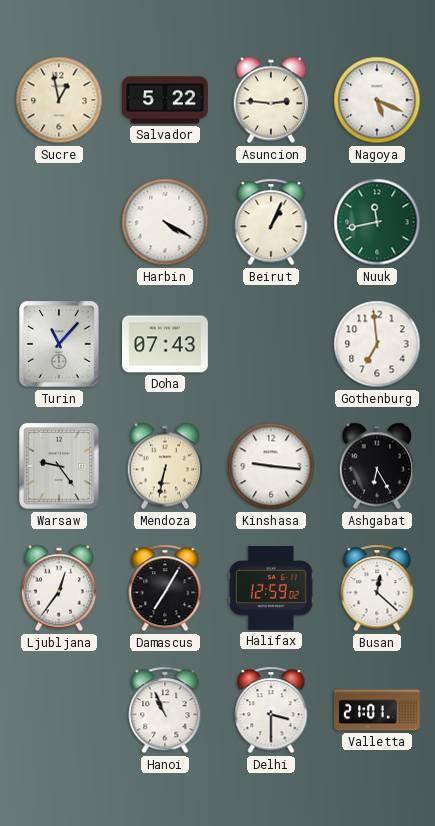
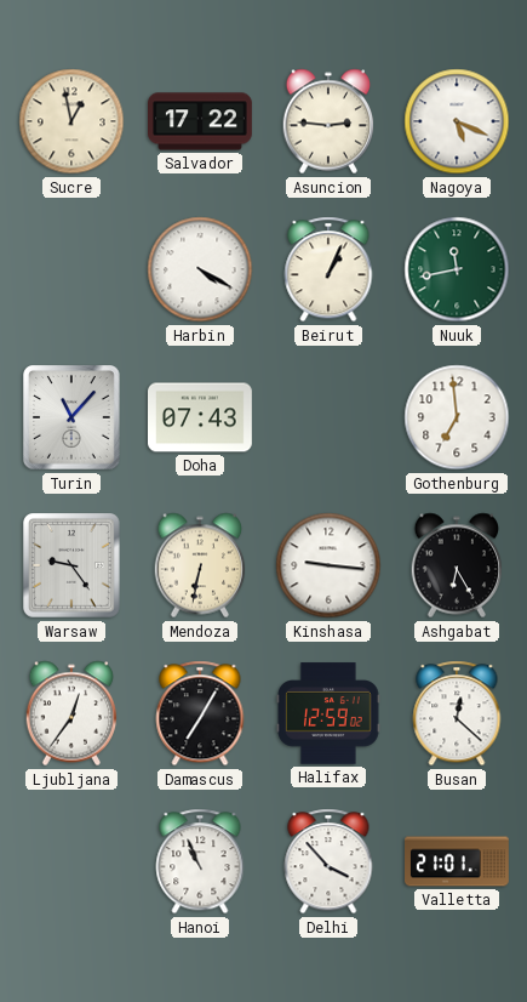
Salvador: 5:22 -> 17:22 (201, 121)
Delhi: 3:30 -> 3:53 (328, 861)
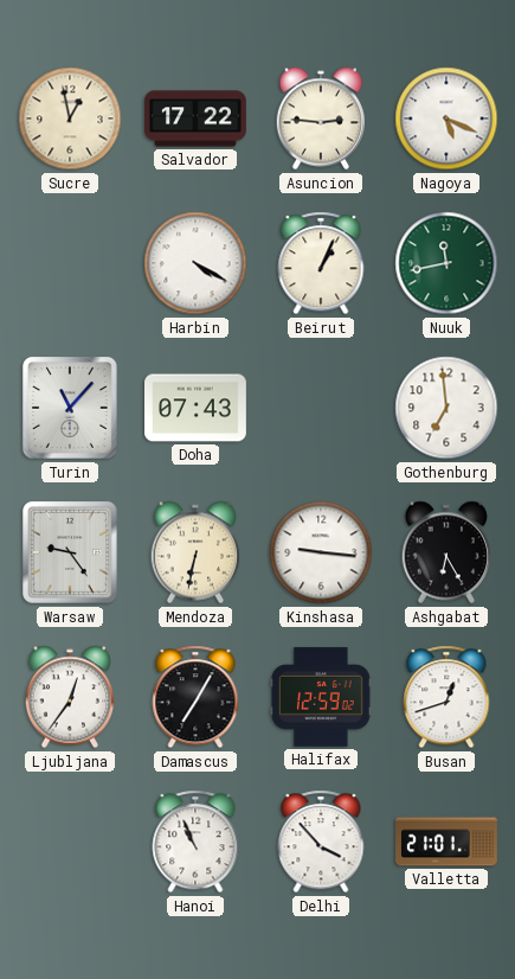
Busan: 12:22 -> 12:42 (446, 697)
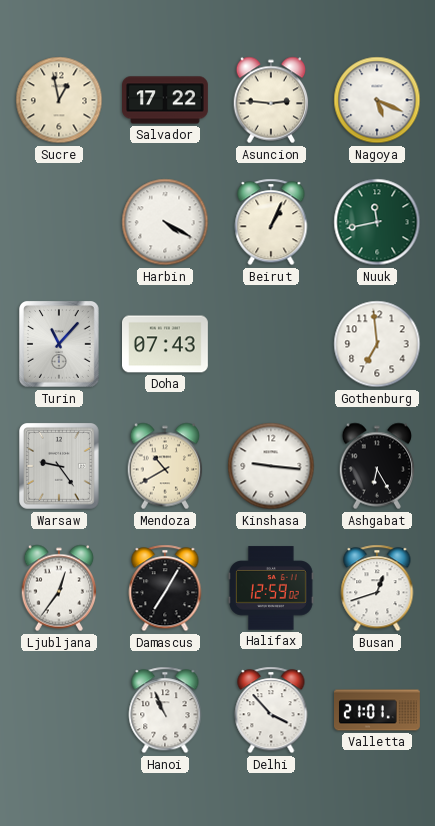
Mendoza: 6:32 -> 10:40 (165, 466)
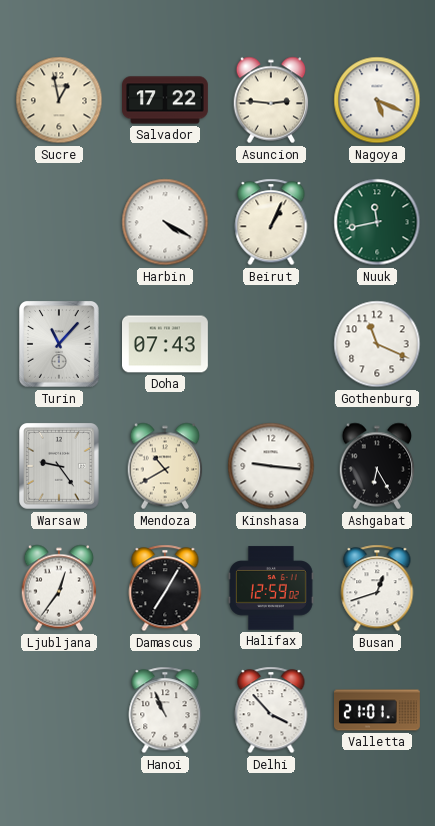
Gothenburg: 6:59 -> 11:19 (377, 344)
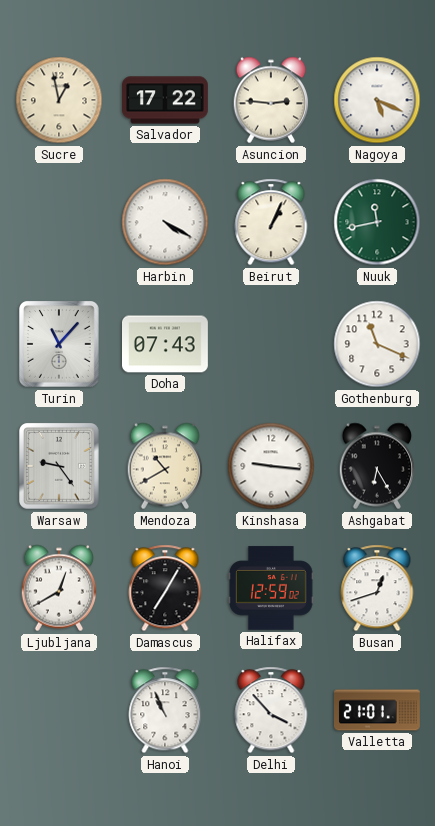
Ljubljana: 12:36 -> 12:40 (59, 588)
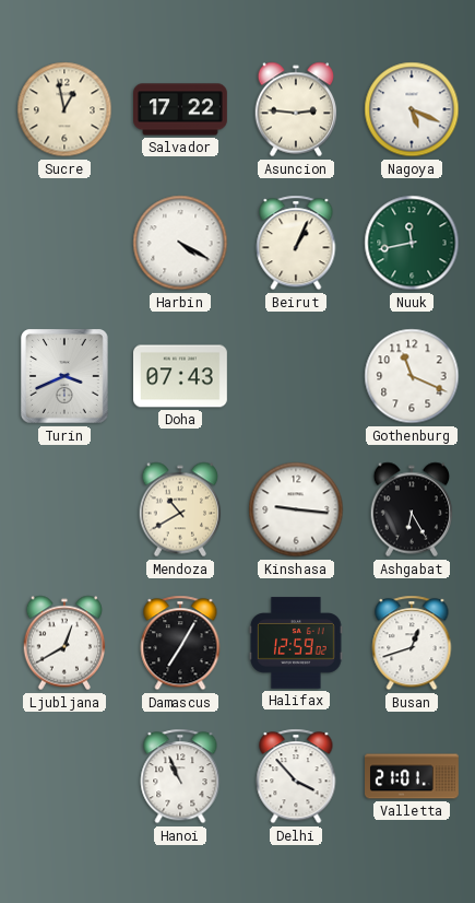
Turin: 11:07 -> 3:41 (66, 377)
Warsaw: 9:24 -> none (60, 467)
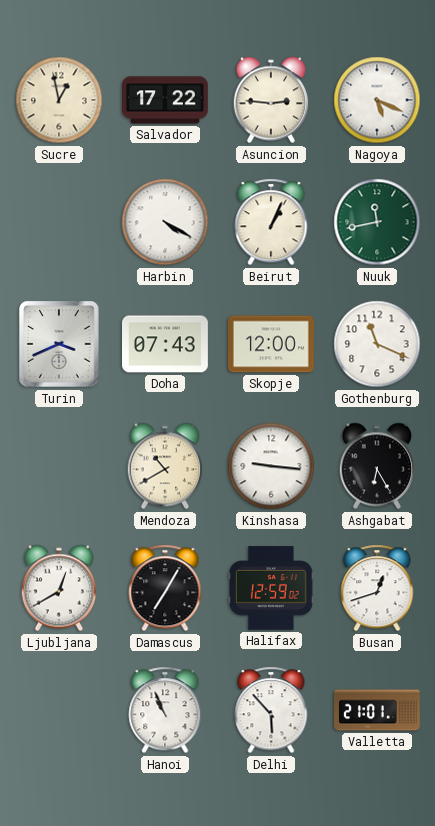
Skopje: none -> 12:00 (272, 344)
Delhi: 3:53 -> 5:53 (271, 710)
